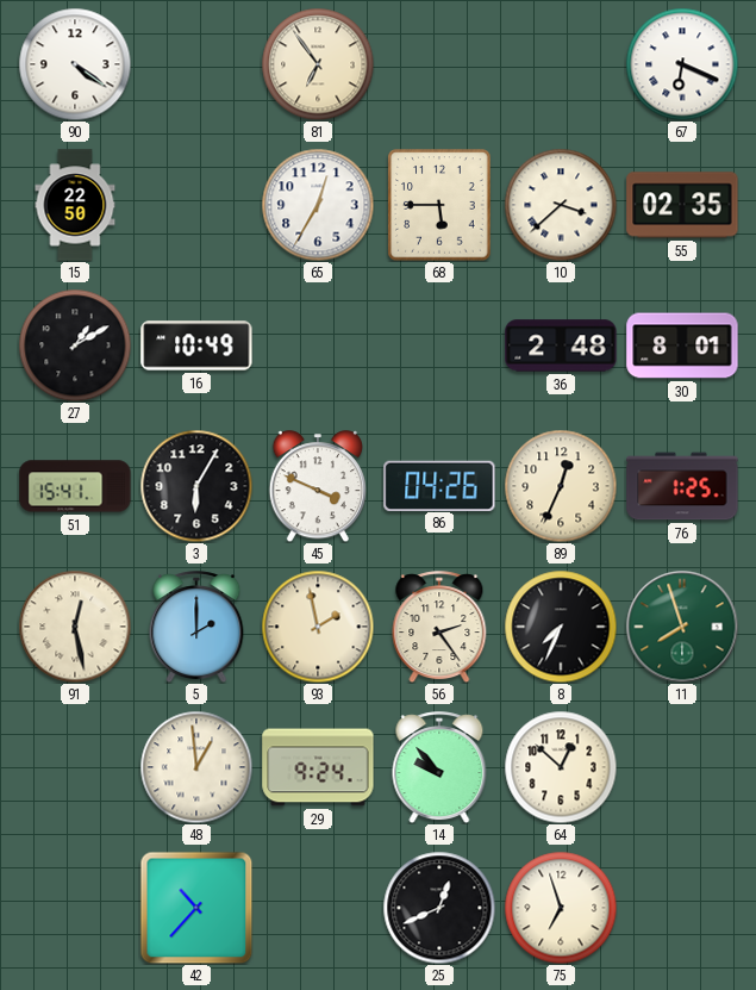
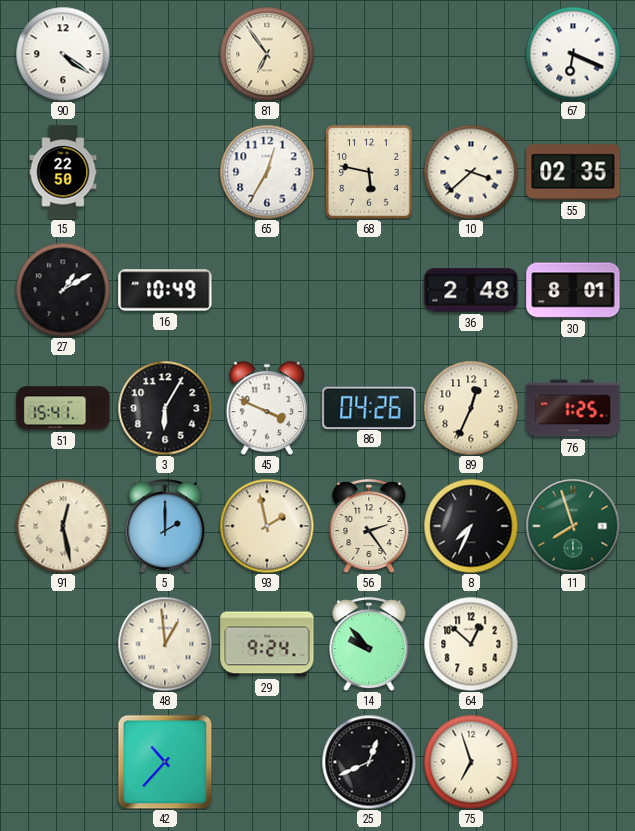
68: 5:45 -> 5:47 (369, 172)
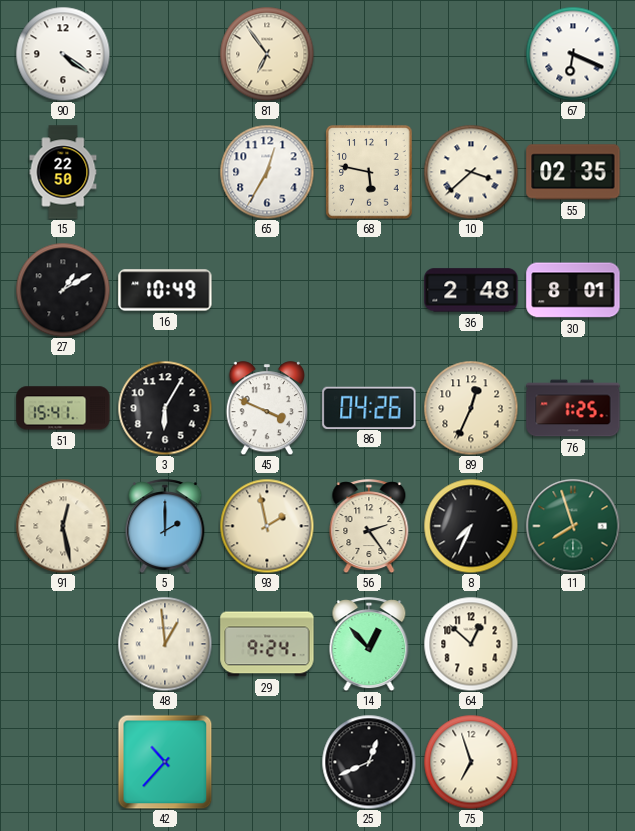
14: 9:53 -> 12:53 (369, 644)
